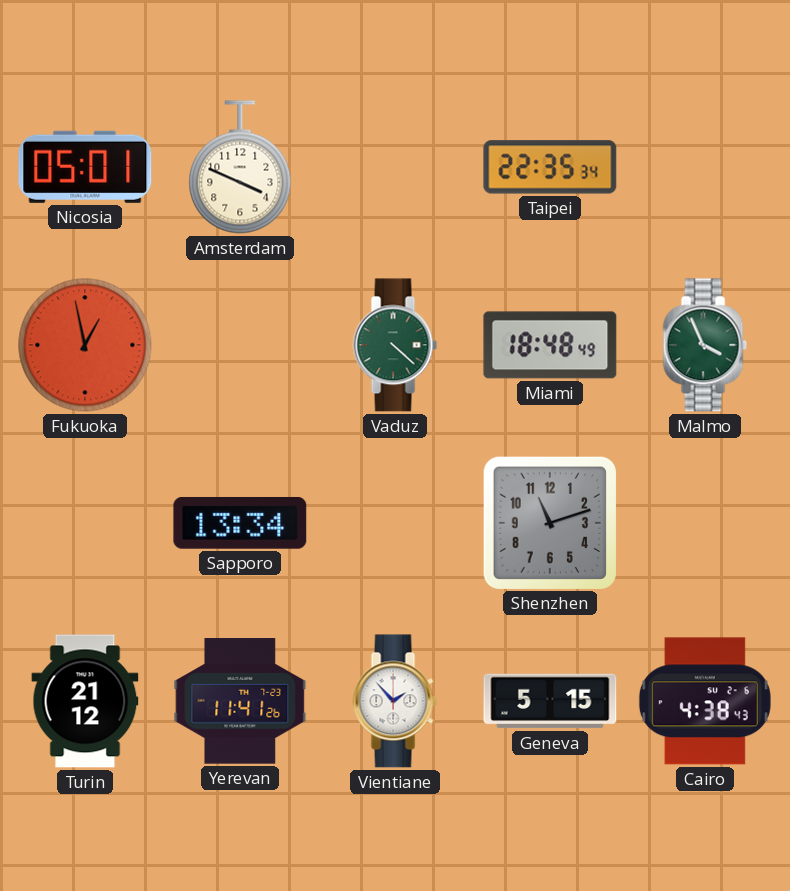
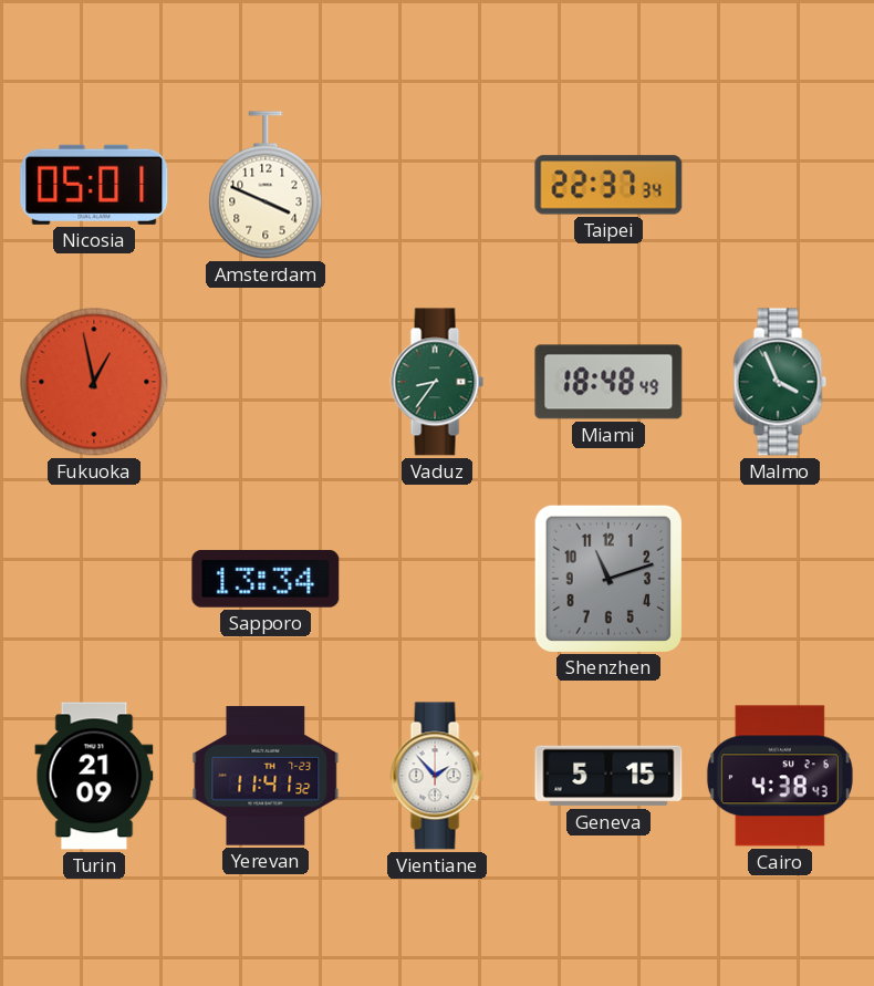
Taipei: 22:35 -> 22:37 (608, 185)
Vaduz: 4:22 -> 8:36 (437, 382)
Turin: 21:12 -> 21:09 (94, 776)
Yerevan: 11:41:26 -> 11:41:32 (266, 776)
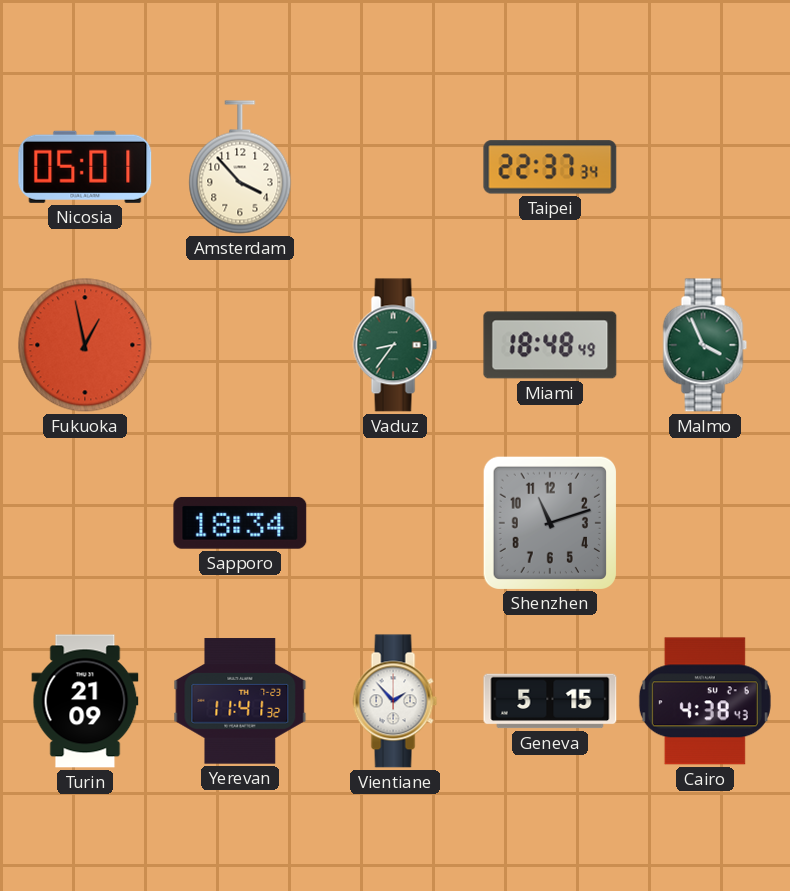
Amsterdam: 3:49 -> 3:53 (240, 167)
Sapporo: 13:34 -> 18:34 (240, 523)
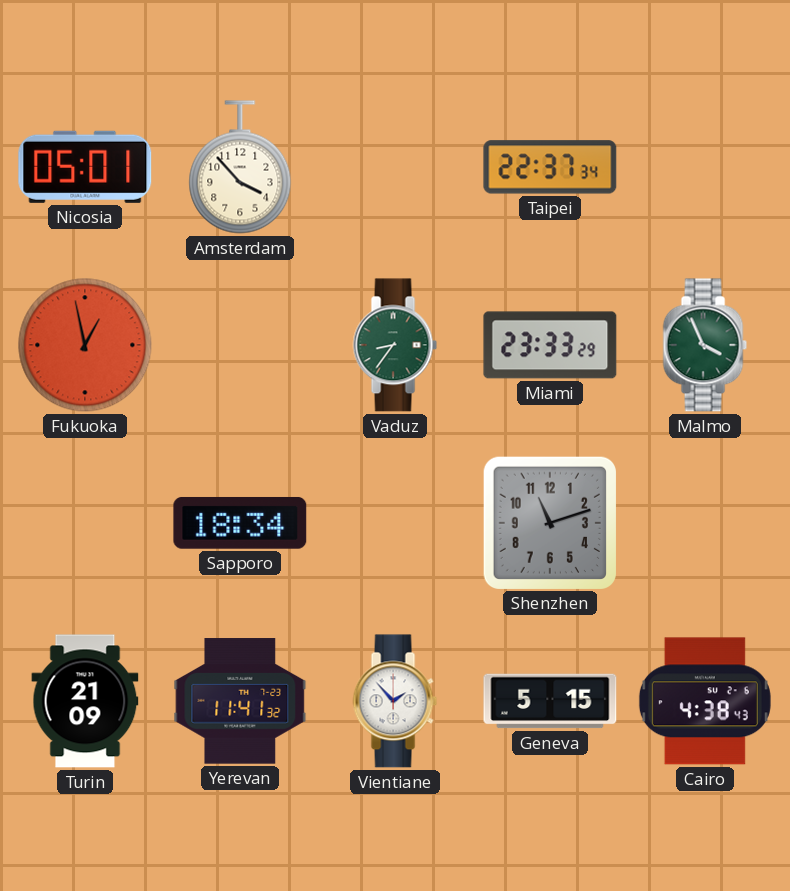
Miami: 18:48 -> 23:33 (550, 345)
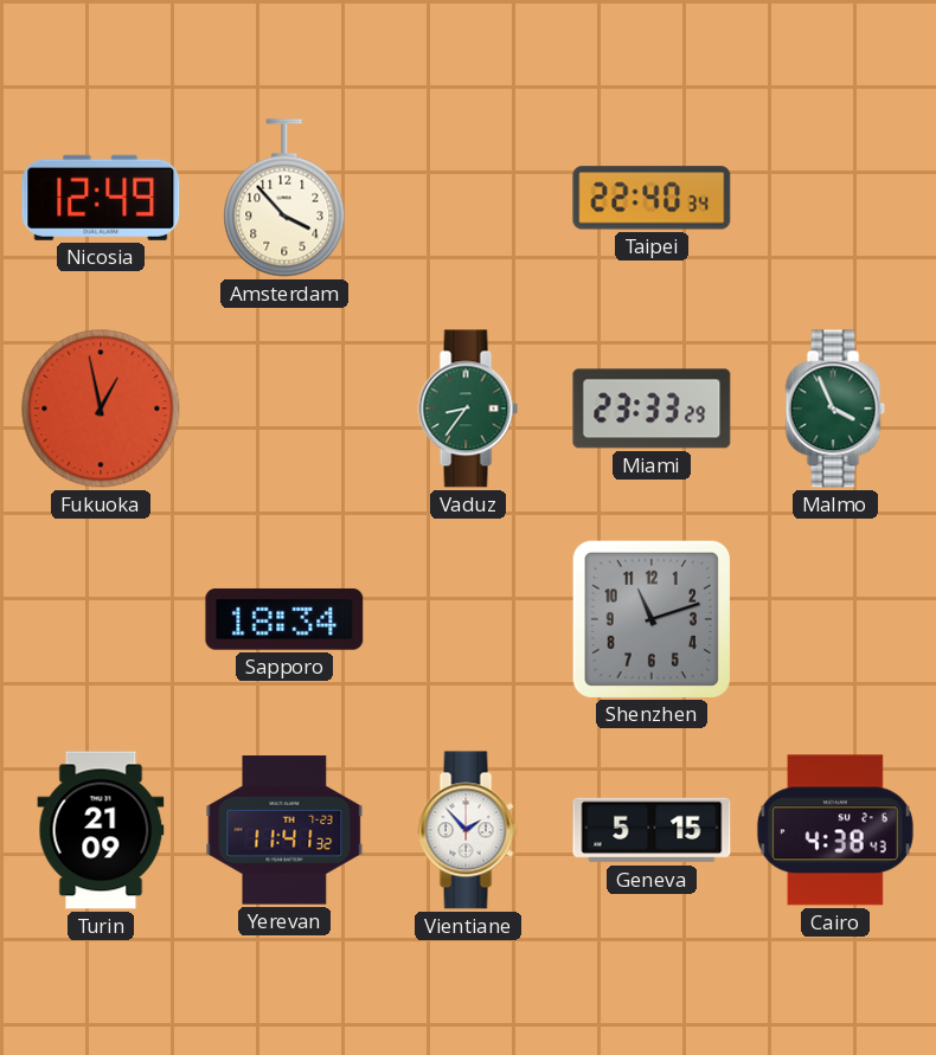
Nicosia: 05:01 -> 12:49 (101, 198)
Taipei: 22:37 -> 22:40 (652, 198)
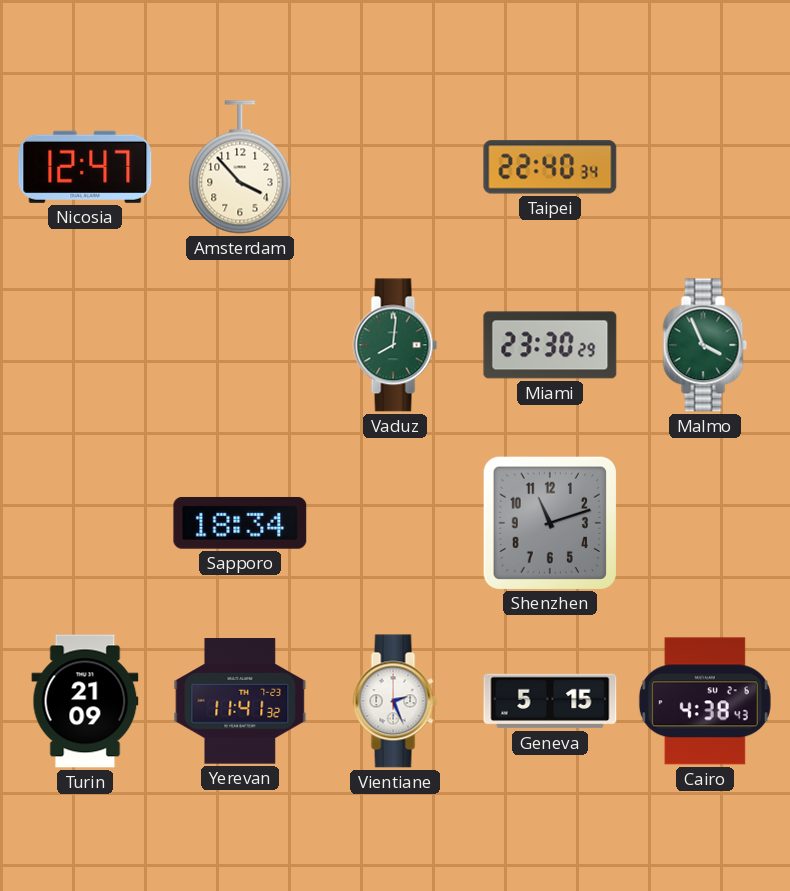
Nicosia: 12:49 -> 12:47 (85, 167)
Fukuoka: 12:58 -> none (101, 409)
Vaduz: 8:36 -> 8:01 (395, 345)
Miami: 23:33 -> 23:30 (550, 345)
Vientiane: 1:53 -> 2:26 (395, 701)
